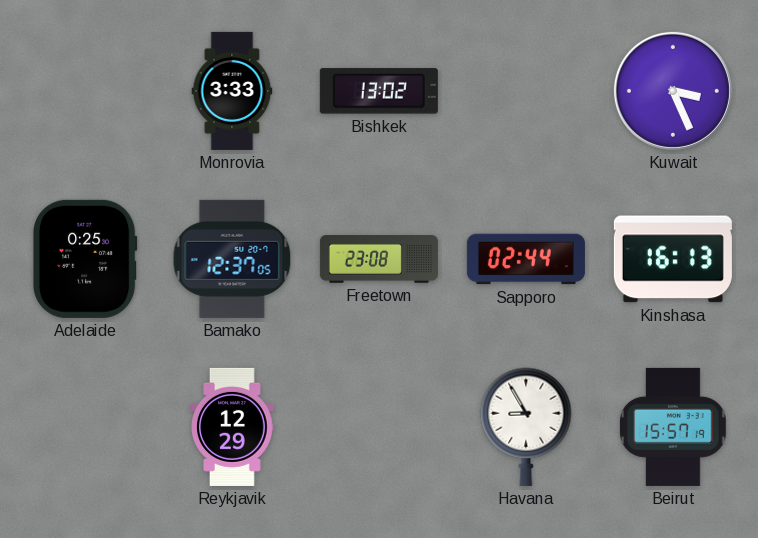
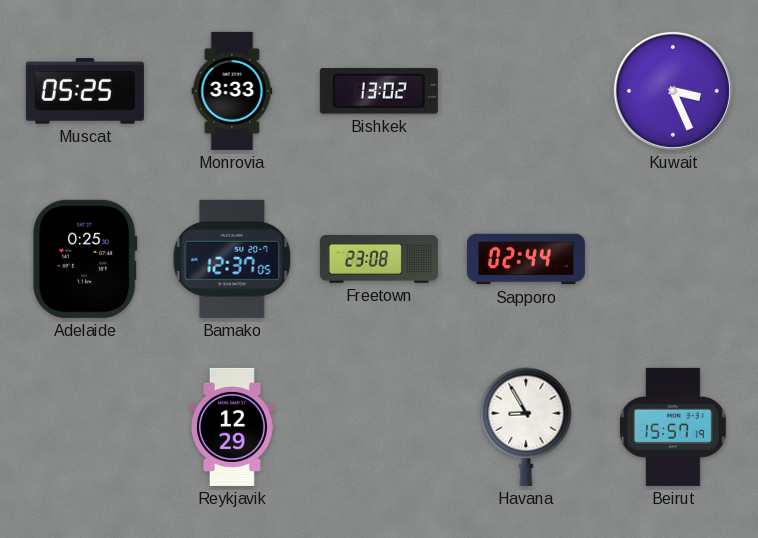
Muscat: none -> 05:25 (85, 91)
Kinshasa: 16:13 -> none (673, 259)
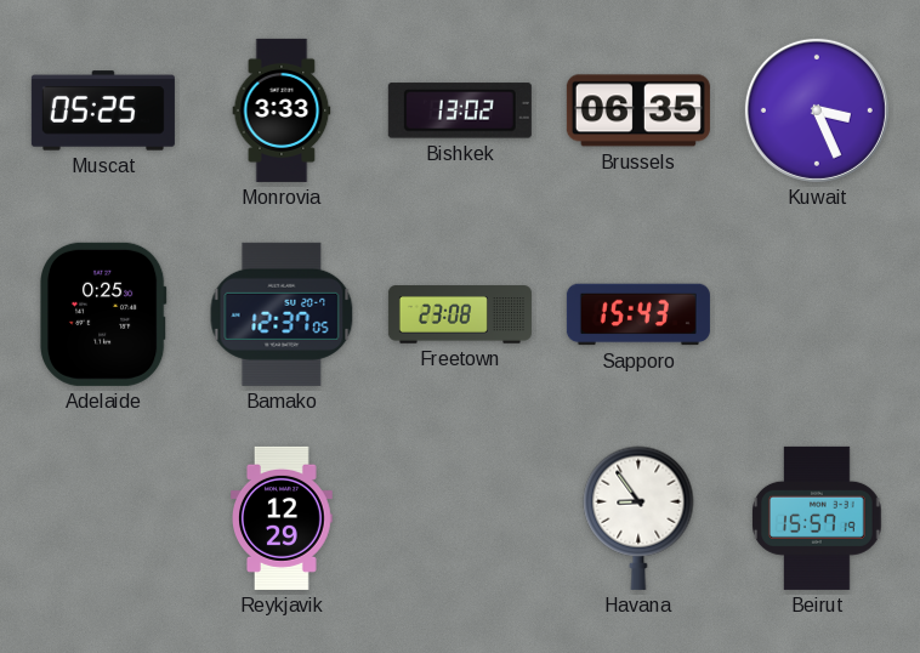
Brussels: none -> 06:35 (638, 110)
Sapporo: 02:44 -> 15:43 (638, 314)
Havana: 8:55 -> 8:54 (638, 518)
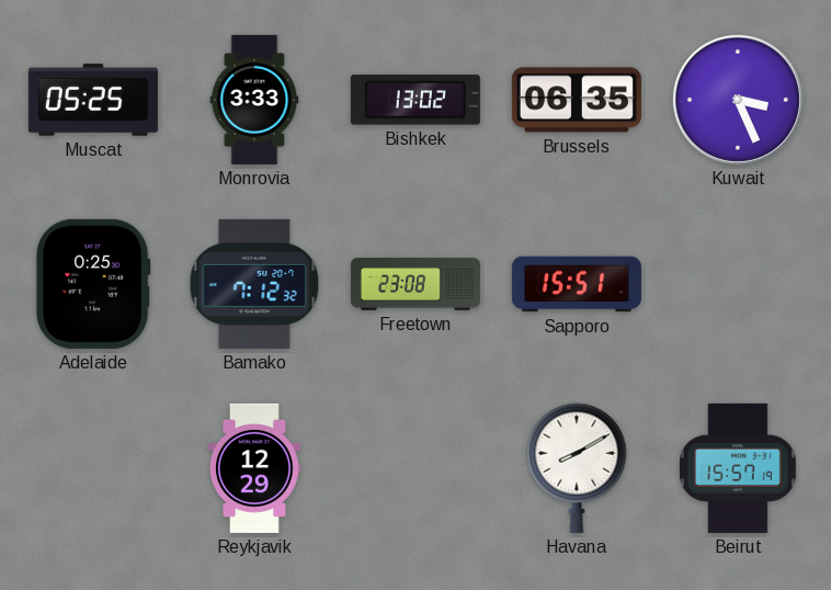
Bamako: 12:37 -> 7:12 (254, 284)
Sapporo: 15:43 -> 15:51 (577, 284)
Havana: 8:54 -> 8:10 (577, 468)
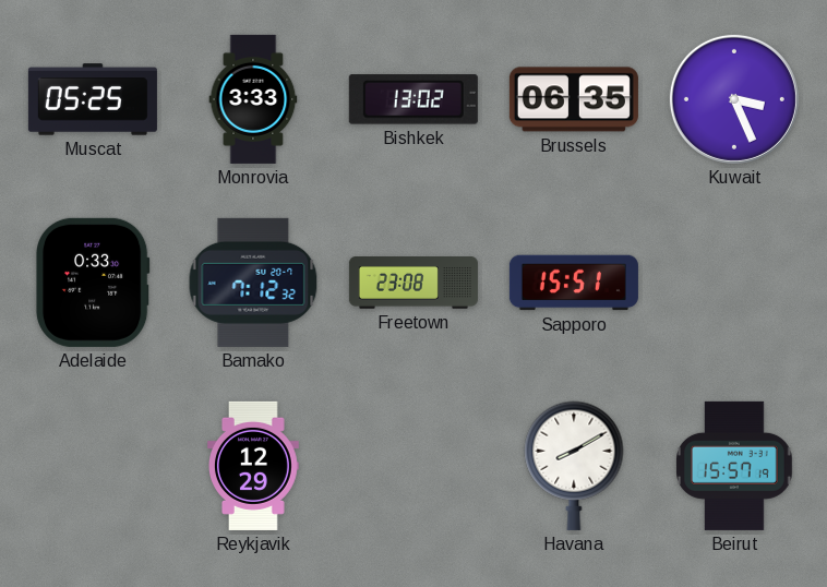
Adelaide: 0:25 -> 0:33 (93, 283)
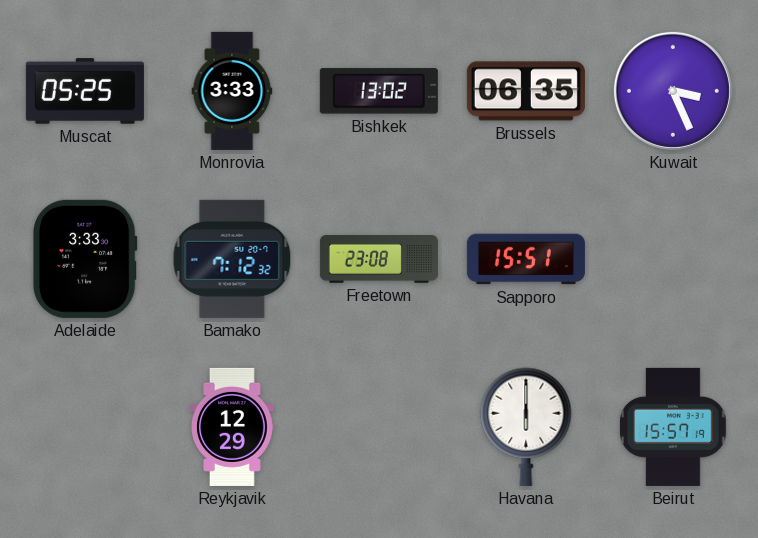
Adelaide: 0:33 -> 3:33 (85, 259)
Havana: 8:10 -> 6:00 (526, 427)
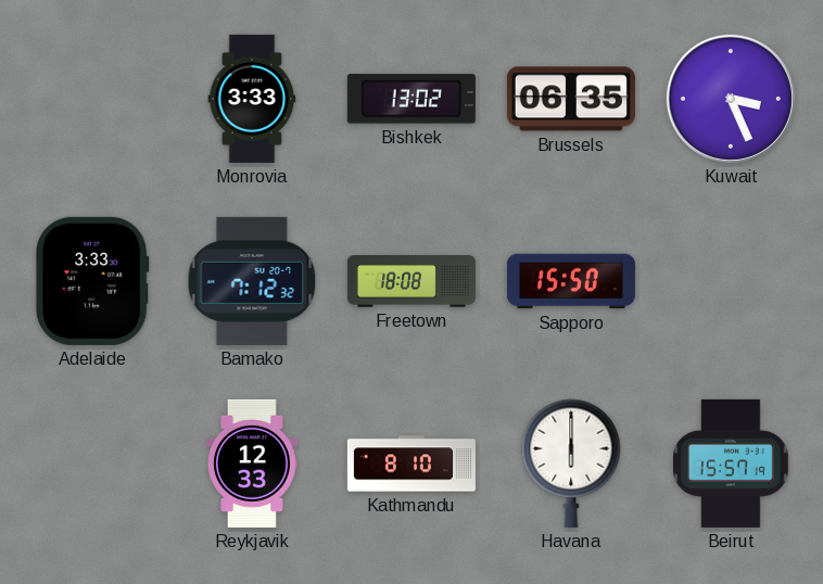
Muscat: 05:25 -> none (85, 91)
Freetown: 23:08 -> 18:08 (411, 281)
Sapporo: 15:51 -> 15:50 (571, 281)
Reykjavik: 12:29 -> 12:33 (253, 464)
Kathmandu: none -> 8:10 (411, 464)
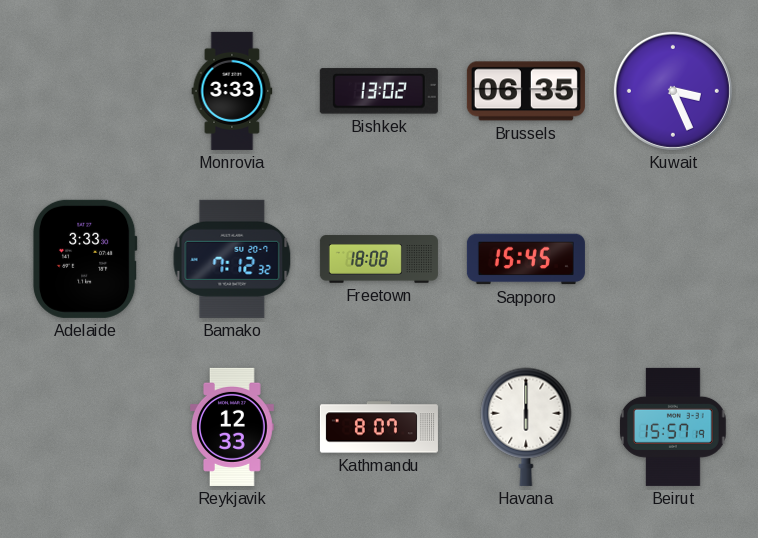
Sapporo: 15:50 -> 15:45 (526, 259)
Kathmandu: 8:10 -> 8:07 (379, 427)
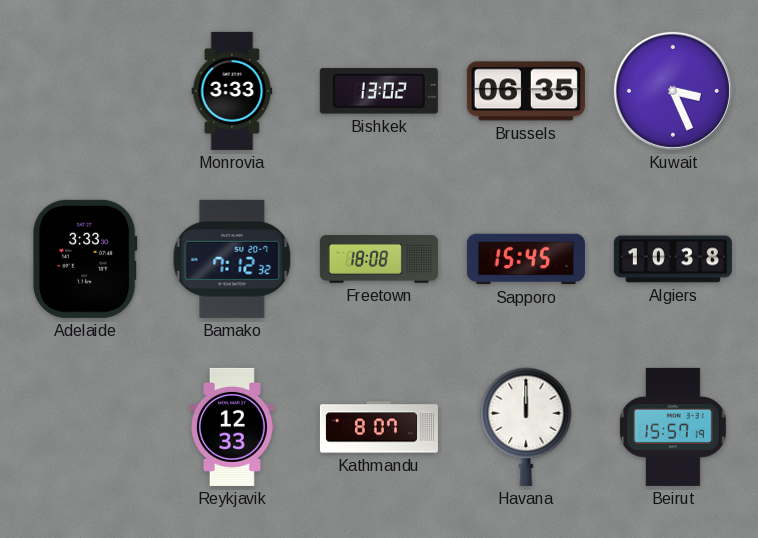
Algiers: none -> 10:38 (673, 259)
Havana: 6:00 -> 12:00 (526, 427)
